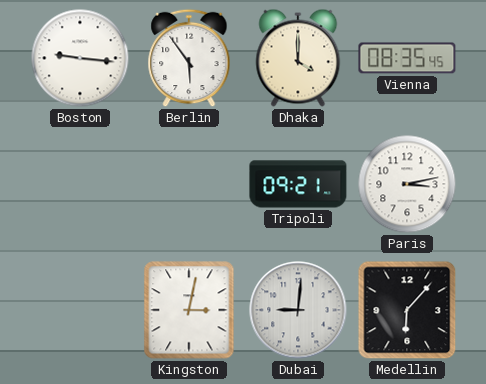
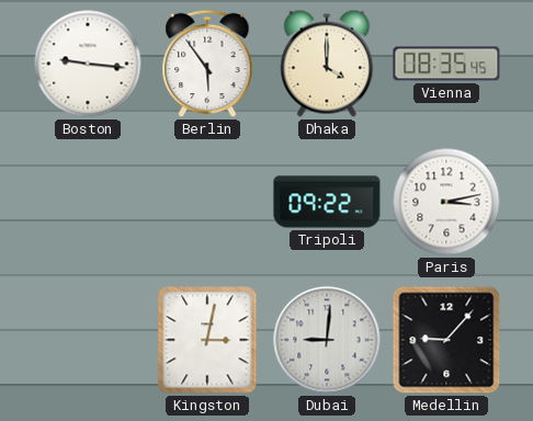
Tripoli: 09:21 -> 09:22 (327, 202)
Medellin: 6:07 -> 9:07 (446, 340)
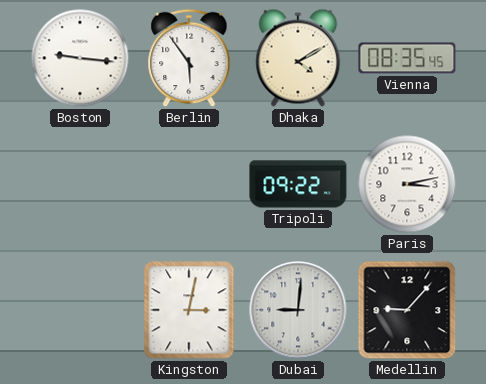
Dhaka: 4:00 -> 4:10 (298, 58)
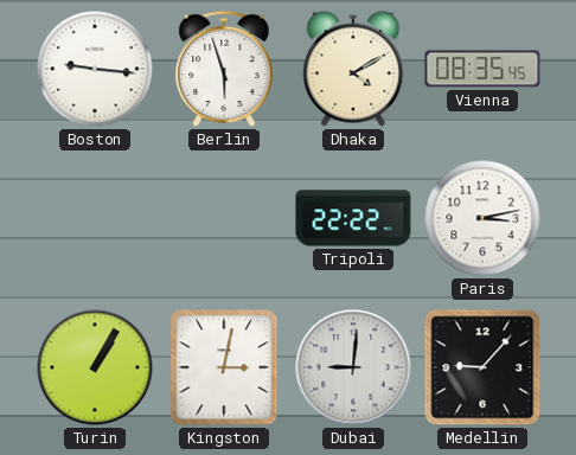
Berlin: 5:54 -> 5:57 (224, 69)
Tripoli: 09:22 -> 22:22 (353, 218)
Turin: none -> 1:05 (95, 367)
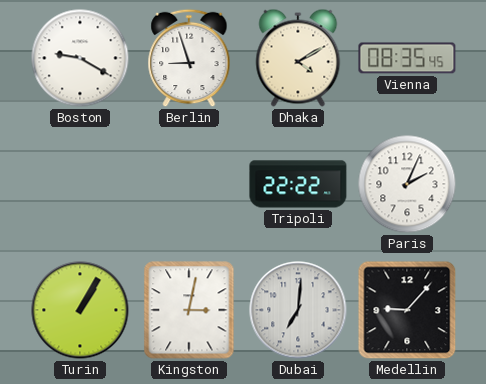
Boston: 9:16 -> 9:20 (80, 58)
Berlin: 5:57 -> 8:57 (189, 58)
Paris: 3:13 -> 2:04 (407, 184)
Dubai: 9:01 -> 7:01 (298, 310)
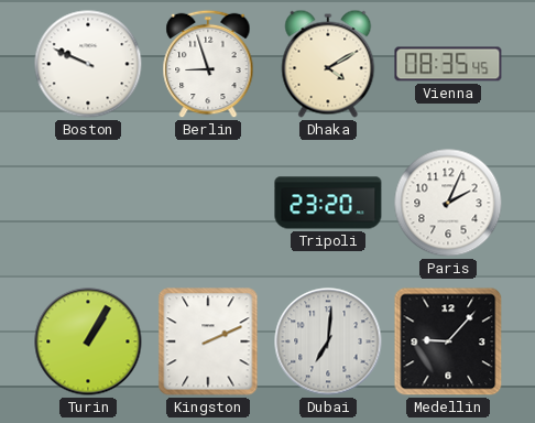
Boston: 9:20 -> 9:49 (88, 64)
Tripoli: 22:22 -> 23:20 (328, 203)
Kingston: 3:02 -> 2:11 (208, 341)
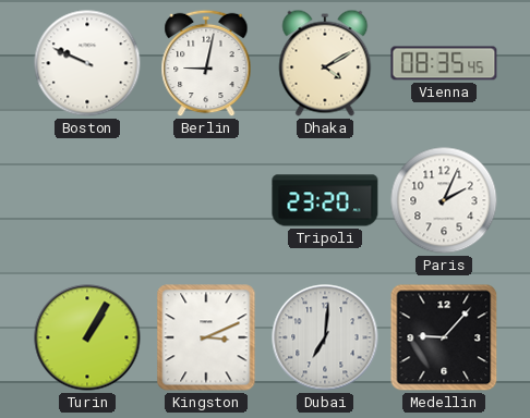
Berlin: 8:57 -> 9:02 (206, 63)
Kingston: 2:11 -> 3:11 (206, 337)
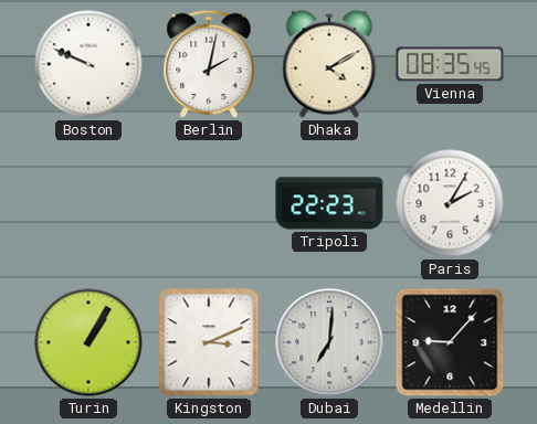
Berlin: 9:02 -> 2:02 (209, 64)
Tripoli: 23:20 -> 22:23 (329, 203)
Paris: 2:04 -> 2:05 (450, 203)
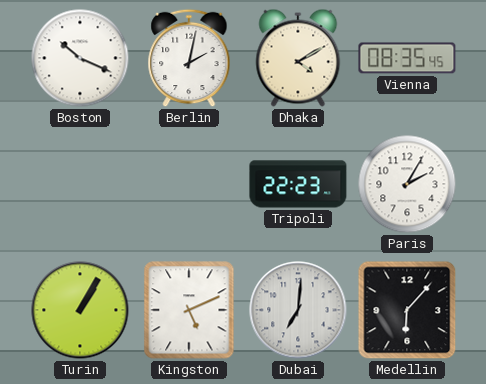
Boston: 9:49 -> 10:19 (80, 58)
Kingston: 3:11 -> 5:11 (189, 310)
Medellin: 9:07 -> 6:07 (407, 310)
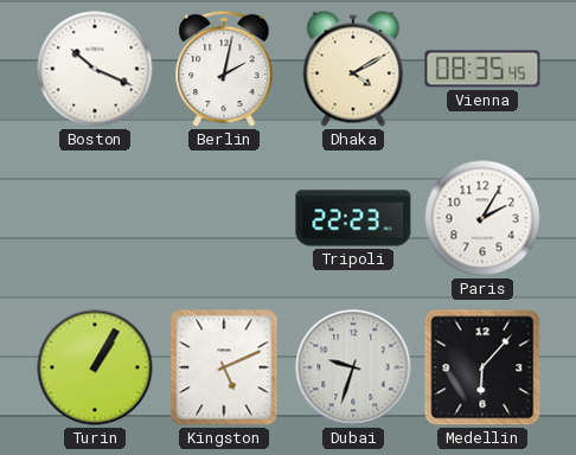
Dubai: 7:01 -> 9:33 (353, 367)
